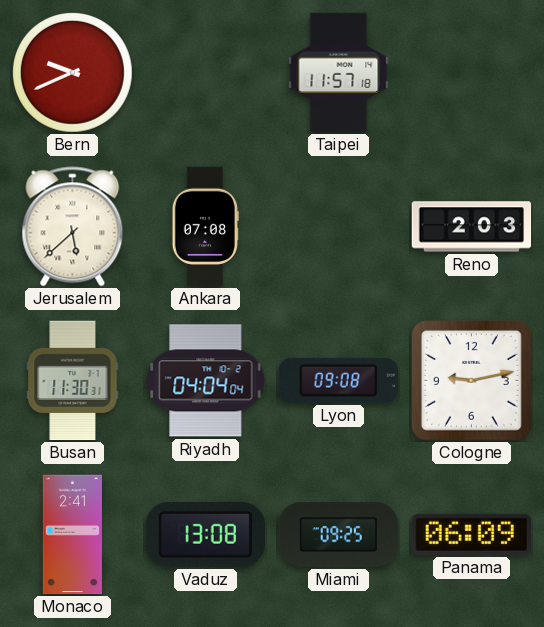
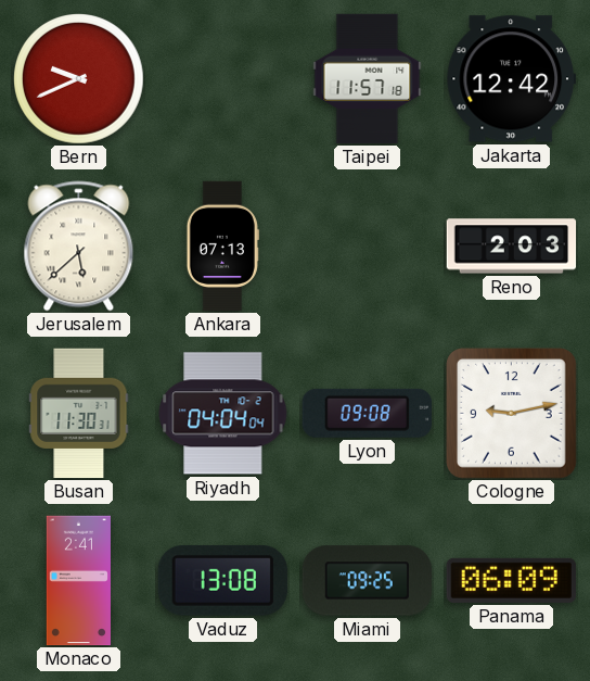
Jakarta: none -> 12:42 (511, 79)
Ankara: 07:08 -> 07:13 (222, 247)
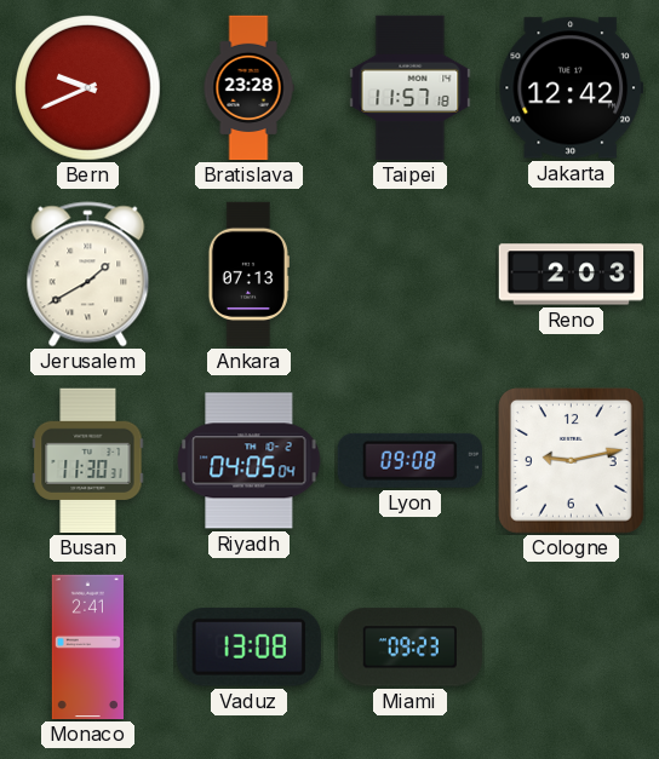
Bratislava: none -> 23:28 (248, 88)
Jerusalem: 5:38 -> 1:40 (88, 275)
Riyadh: 04:04 -> 04:05 (250, 461)
Miami: 09:25 -> 09:23 (411, 648)
Panama: 06:09 -> none (511, 580)
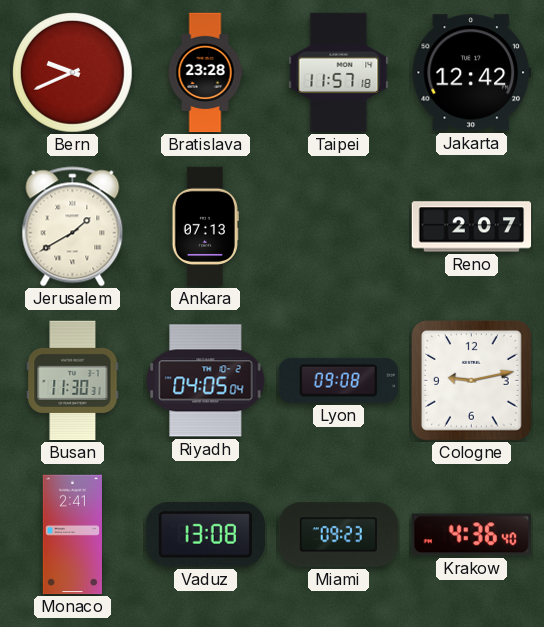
Reno: 2:03 -> 2:07 (472, 227)
Krakow: none -> 4:36 (471, 535)
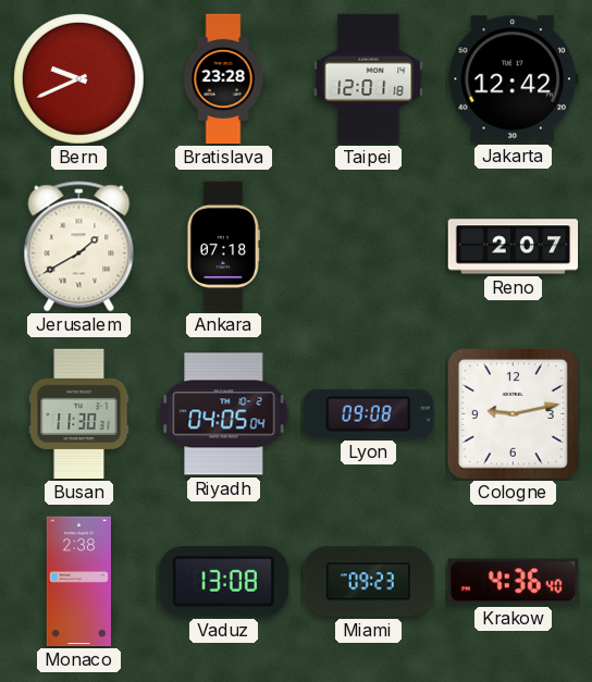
Taipei: 11:57 -> 12:01 (369, 79)
Ankara: 07:13 -> 07:18 (223, 247)
Monaco: 2:41 -> 2:38 (78, 582)
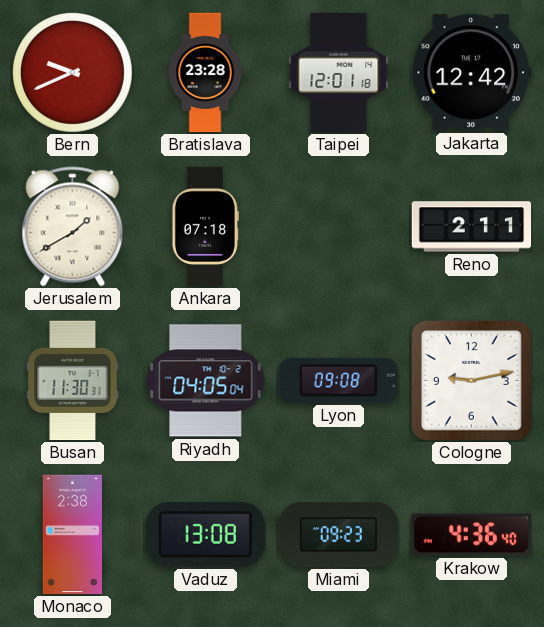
Reno: 2:07 -> 2:11 (472, 227)
